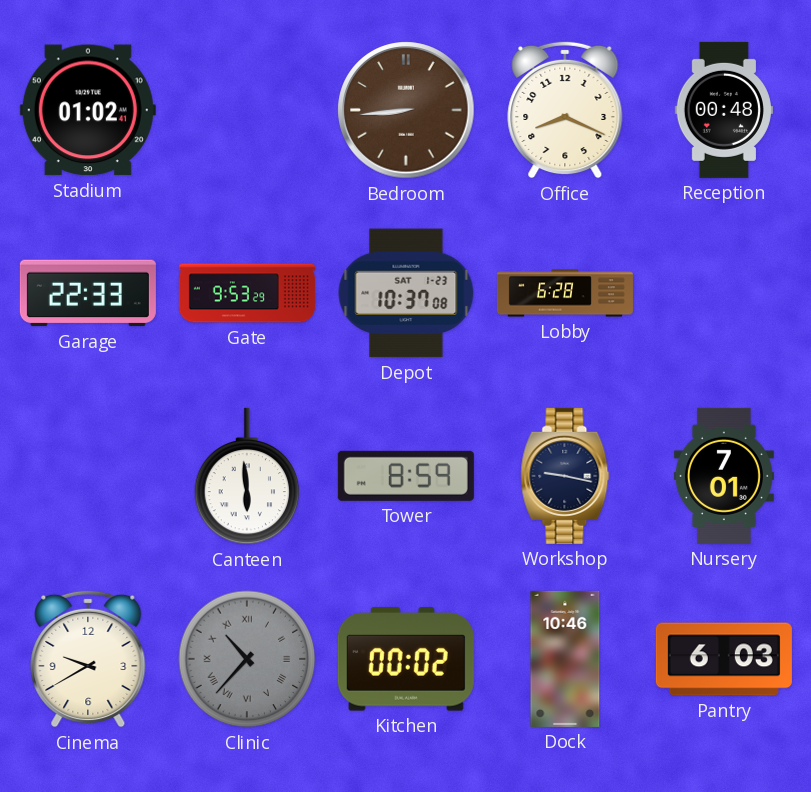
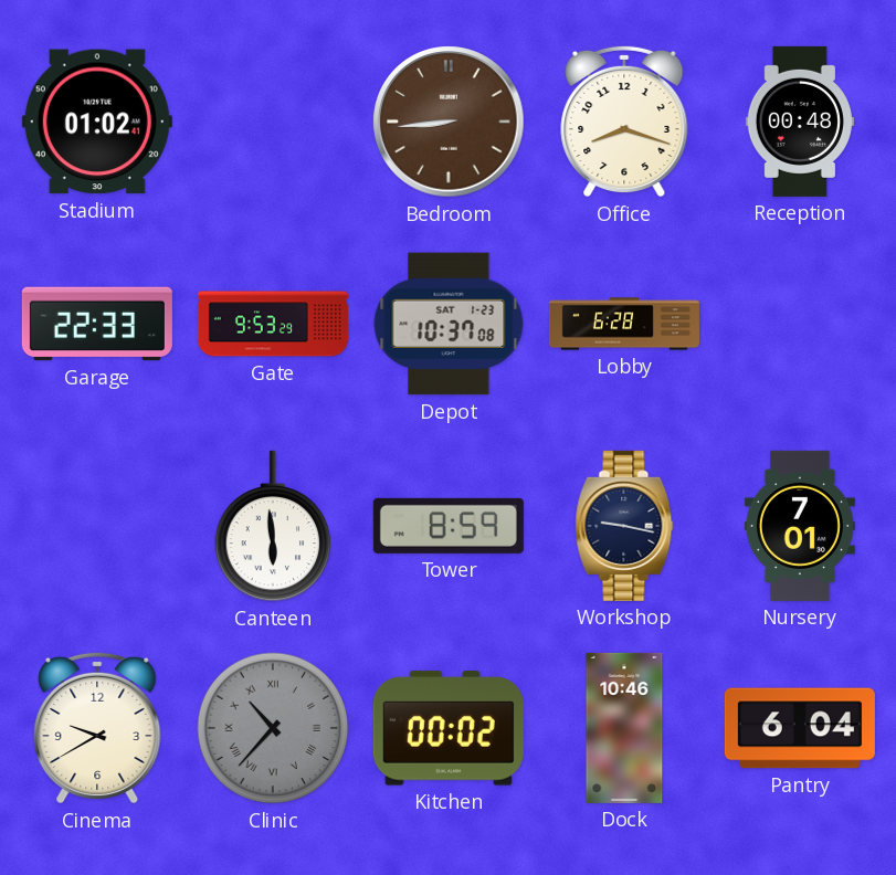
Office: 8:19 -> 8:18 (624, 122)
Pantry: 6:03 -> 6:04 (800, 728)
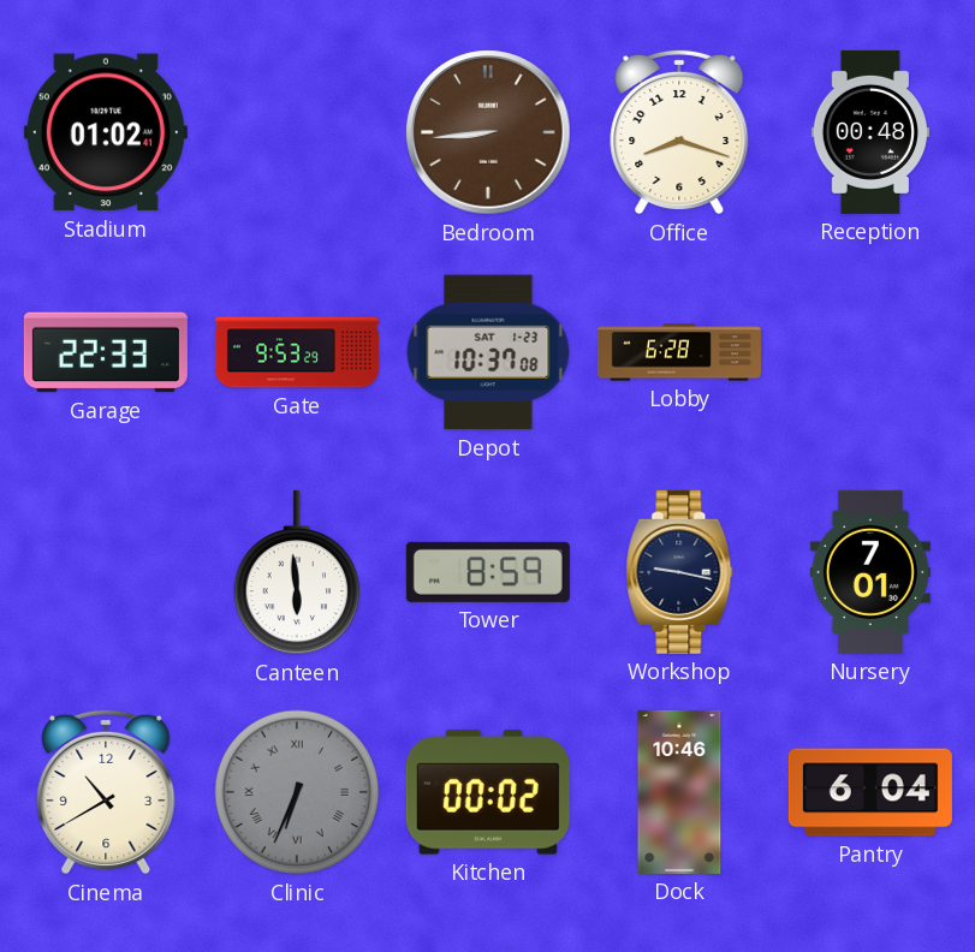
Cinema: 9:40 -> 10:40 (106, 792)
Clinic: 10:37 -> 6:34 (297, 792)
